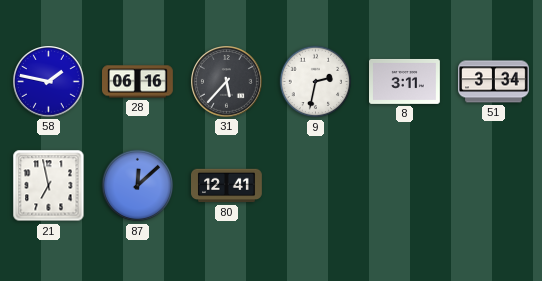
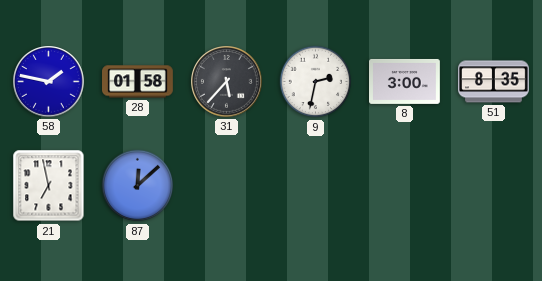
28: 06:16 -> 01:58 (138, 82)
8: 3:11 -> 3:00 (405, 81)
51: 3:34 -> 8:35 (494, 82)
80: 12:41 -> none (227, 186)
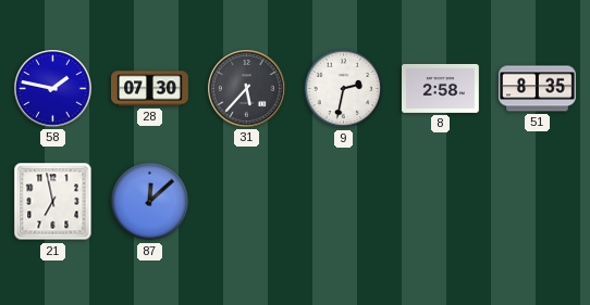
28: 01:58 -> 07:30 (150, 89)
8: 3:00 -> 2:58 (441, 88)
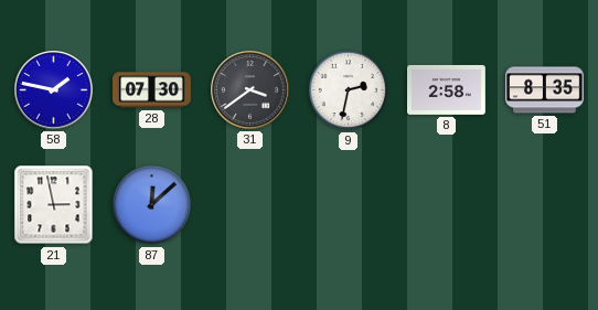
31: 5:37 -> 3:39 (250, 90)
21: 6:58 -> 2:58 (54, 205)
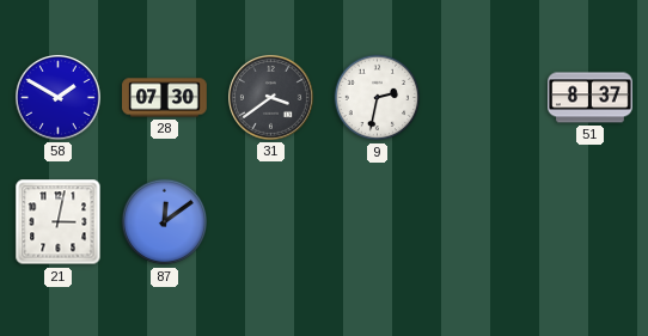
58: 1:47 -> 1:50 (59, 98)
8: 2:58 -> none (447, 89)
51: 8:35 -> 8:37 (591, 98)
21: 2:58 -> 3:02 (59, 222)
87: 12:08 -> 12:09 (165, 222)
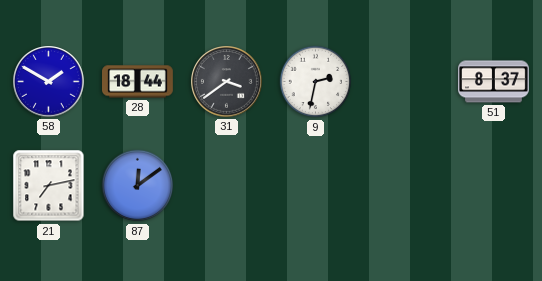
28: 07:30 -> 18:44 (138, 82)
21: 3:02 -> 7:13 (49, 186)
